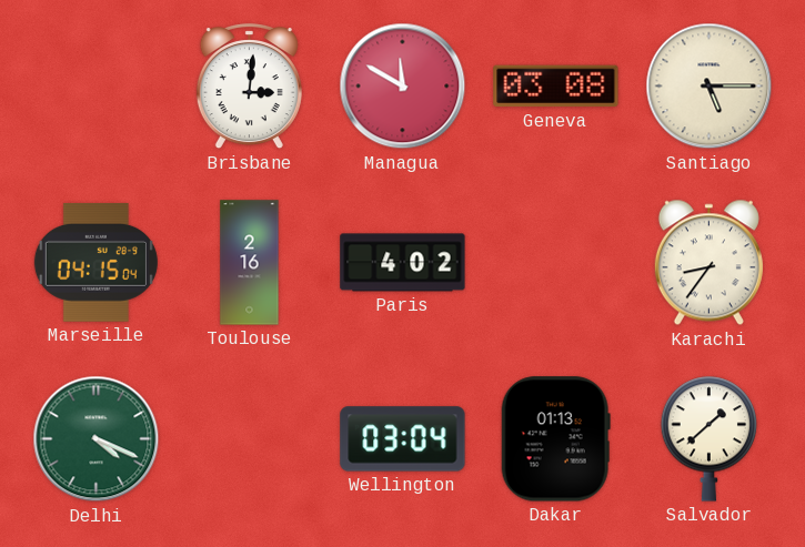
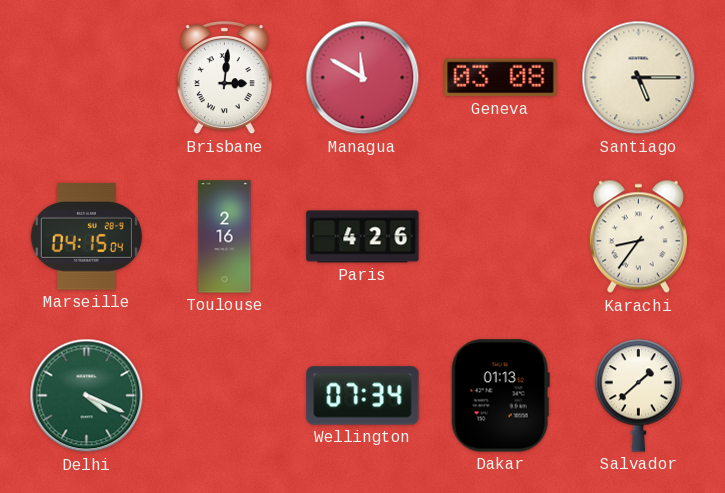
Paris: 4:02 -> 4:26 (363, 237)
Wellington: 03:04 -> 07:34 (363, 396)
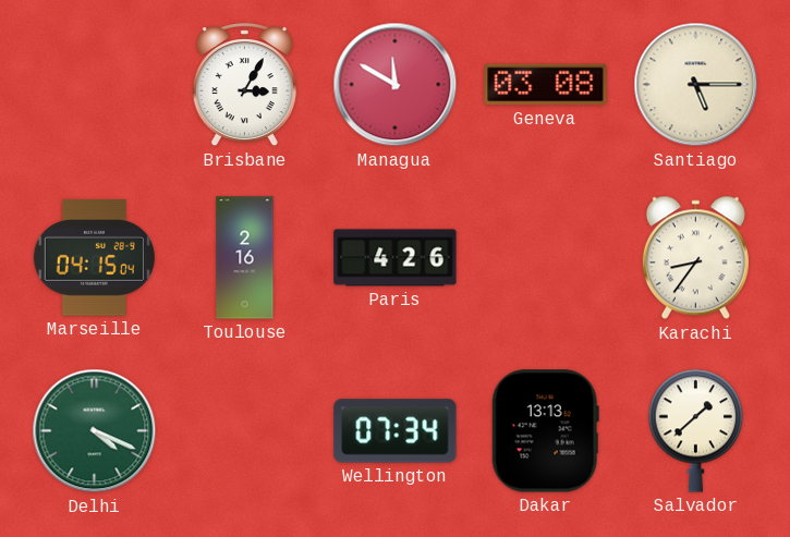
Brisbane: 3:01 -> 3:05 (244, 85)
Dakar: 01:13 -> 13:13 (545, 431)
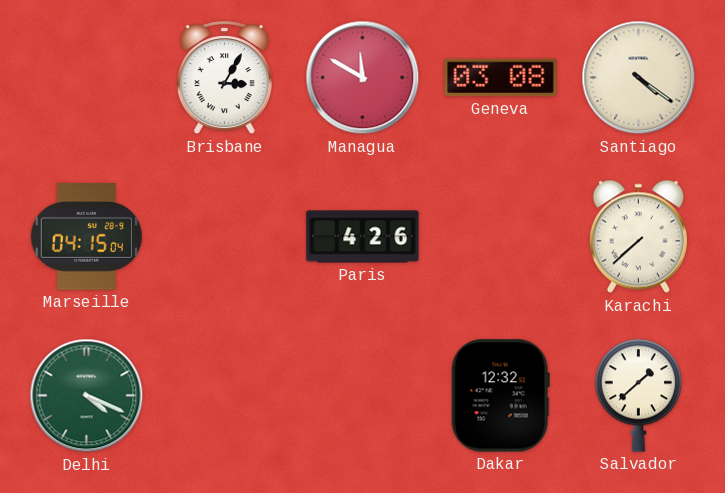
Santiago: 5:15 -> 4:21 (639, 78)
Toulouse: 2:16 -> none (245, 258)
Karachi: 8:36 -> 7:38 (638, 237)
Wellington: 07:34 -> none (396, 431)
Dakar: 13:13 -> 12:32 (500, 396)
